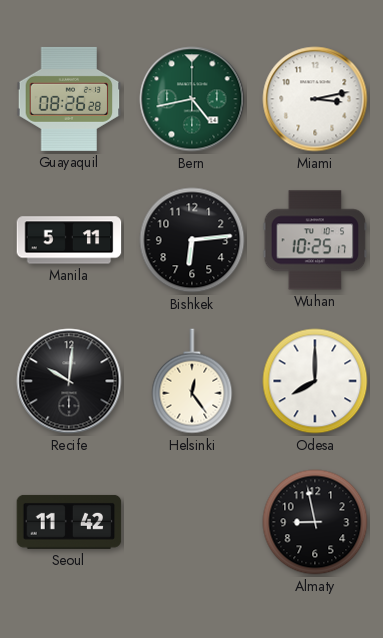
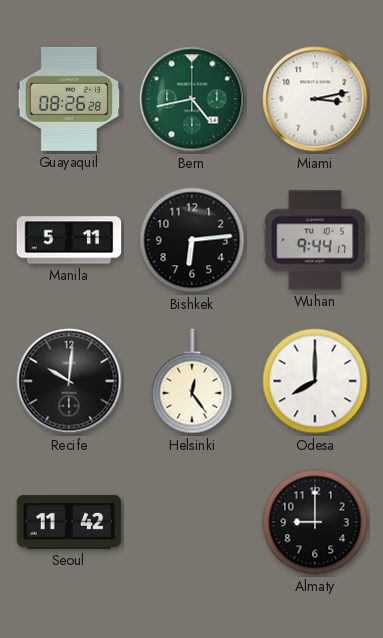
Wuhan: 10:25 -> 9:44 (315, 240)
Almaty: 8:58 -> 9:00 (315, 522)
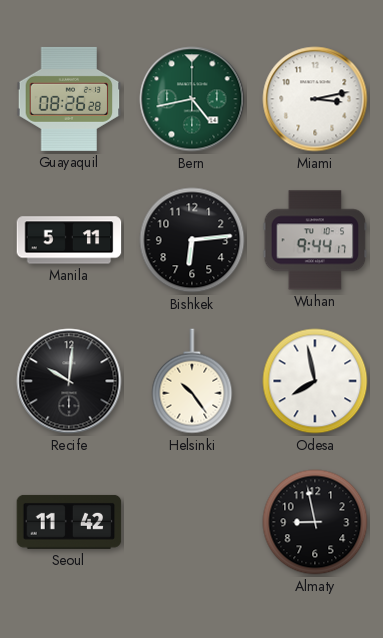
Helsinki: 12:24 -> 10:24 (192, 381)
Odesa: 8:00 -> 7:58 (315, 381)
Almaty: 9:00 -> 8:58 (315, 522)
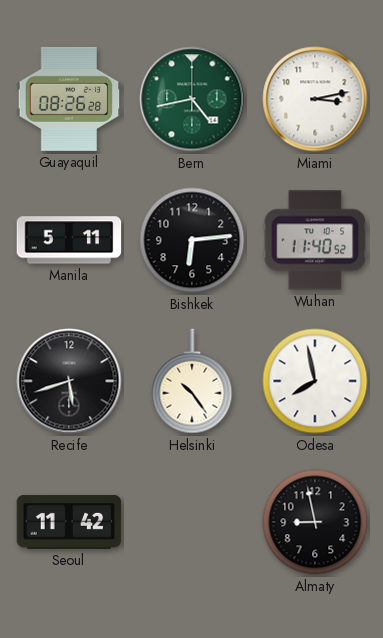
Wuhan: 9:44 -> 11:40 (315, 240)
Recife: 10:01 -> 5:42 (69, 381)
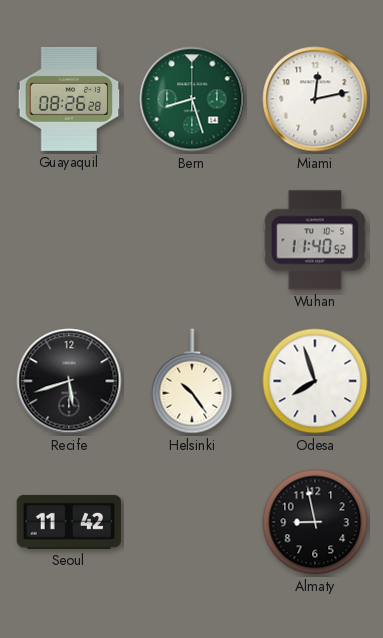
Bern: 4:43 -> 8:27 (192, 99)
Miami: 3:13 -> 12:13 (315, 99)
Manila: 5:11 -> none (69, 240)
Bishkek: 6:14 -> none (192, 240)
Odesa: 7:58 -> 7:57 (315, 381)
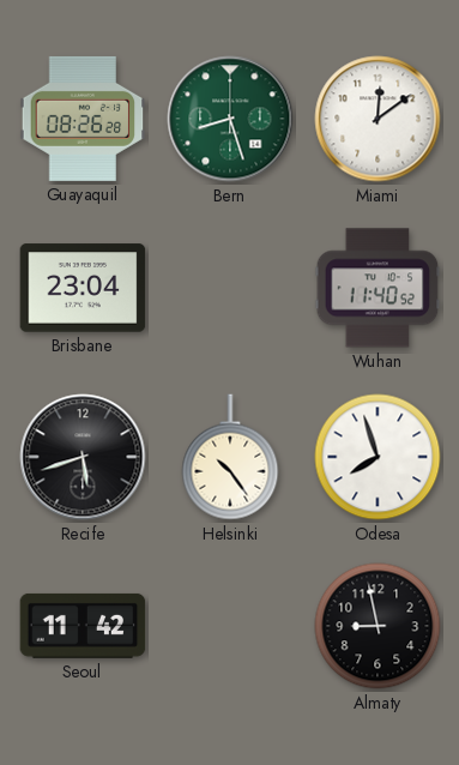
Miami: 12:13 -> 12:09 (378, 119)
Brisbane: none -> 23:04 (83, 288)
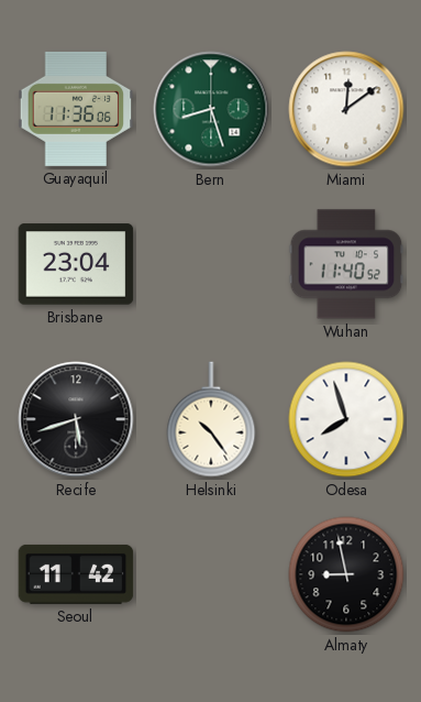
Guayaquil: 08:26 -> 11:36 (76, 109)
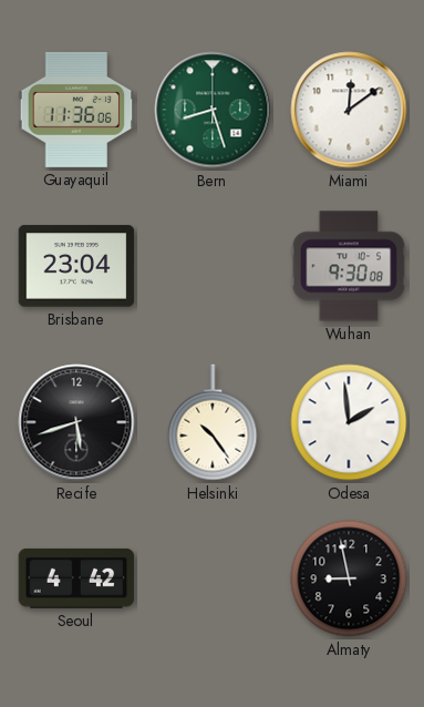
Wuhan: 11:40 -> 9:30 (349, 266)
Odesa: 7:57 -> 1:59 (349, 422)
Seoul: 11:42 -> 4:42 (76, 578)
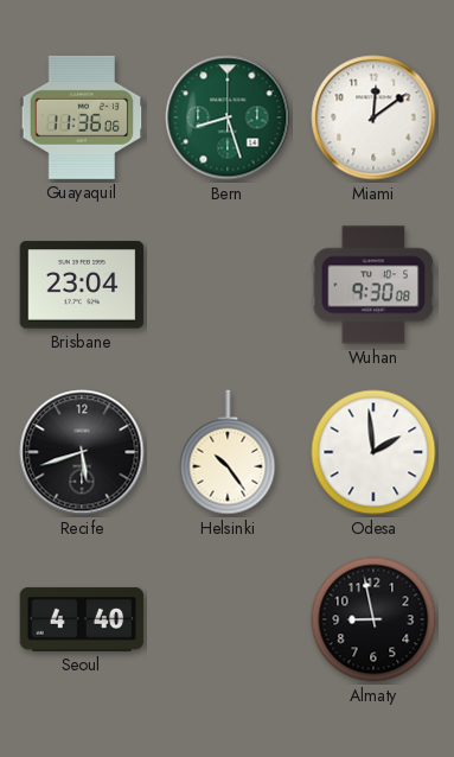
Seoul: 4:42 -> 4:40 (82, 619)
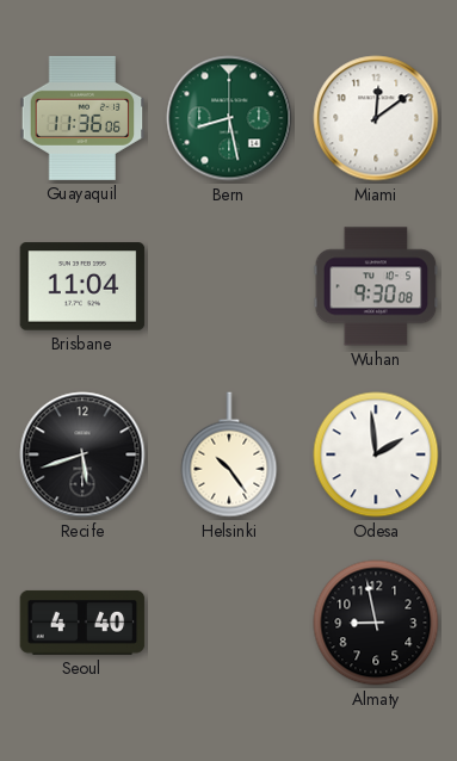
Bern: 8:27 -> 8:28 (229, 118)
Brisbane: 23:04 -> 11:04 (82, 286)
